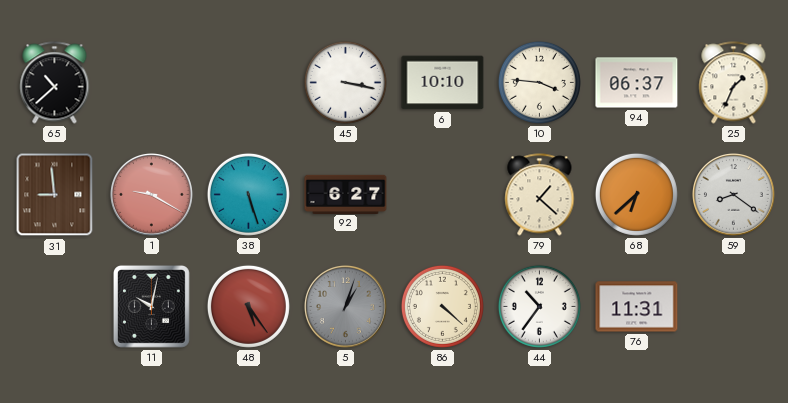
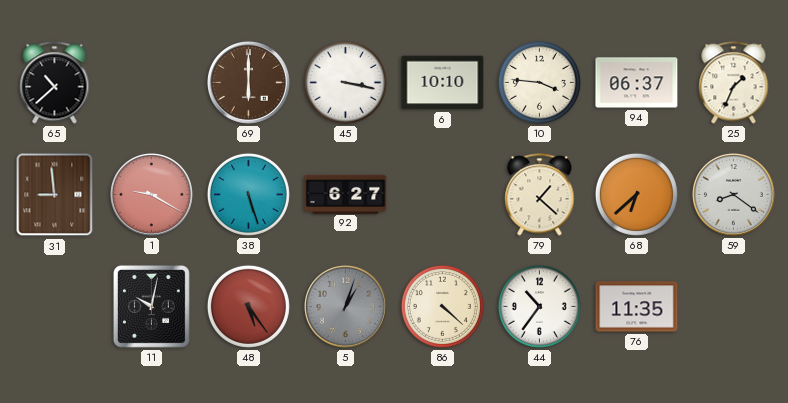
69: none -> 6:00 (248, 82)
76: 11:31 -> 11:35 (637, 307)
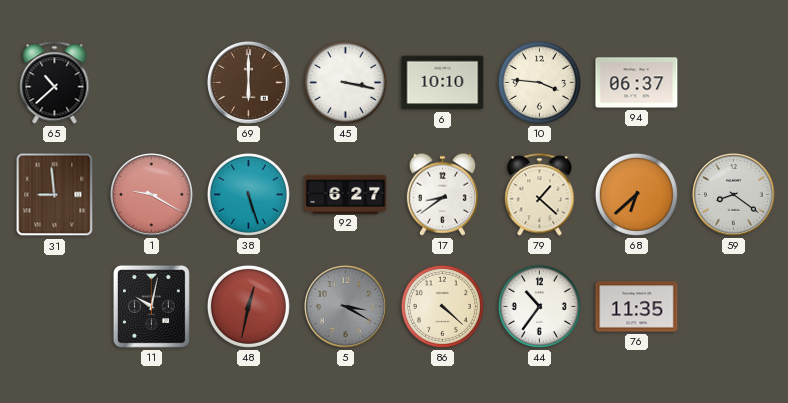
25: 1:34 -> none (734, 83)
17: none -> 8:39 (442, 194)
48: 5:24 -> 12:32 (248, 306)
5: 1:03 -> 3:20 (345, 306)
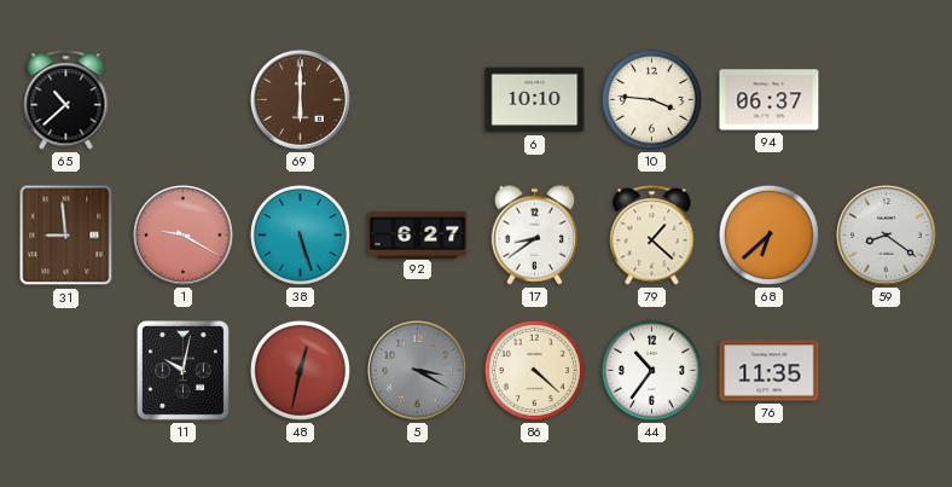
45: 3:17 -> none (345, 82)
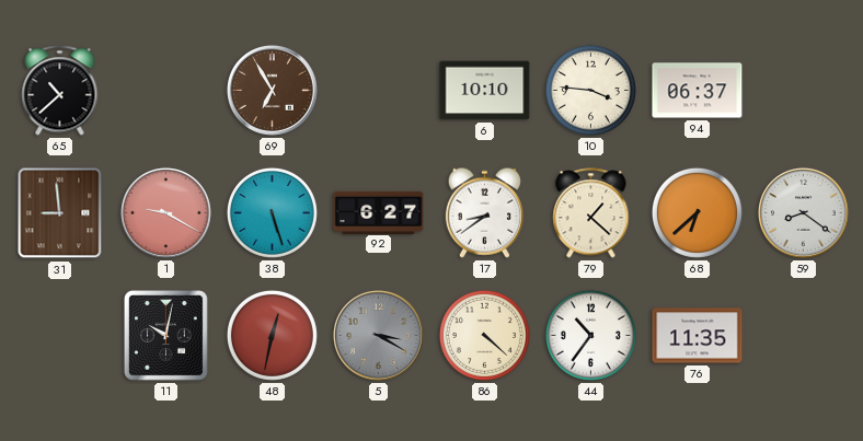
69: 6:00 -> 6:55 (272, 90)
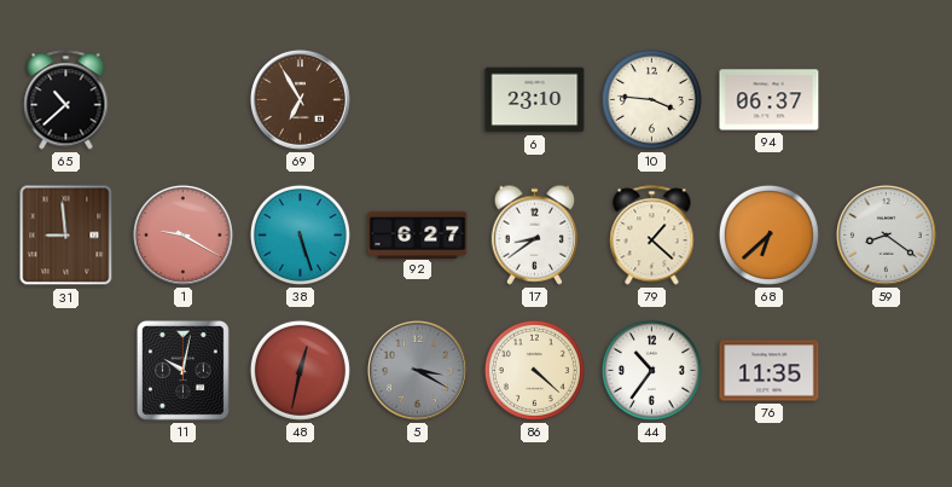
6: 10:10 -> 23:10 (535, 100)
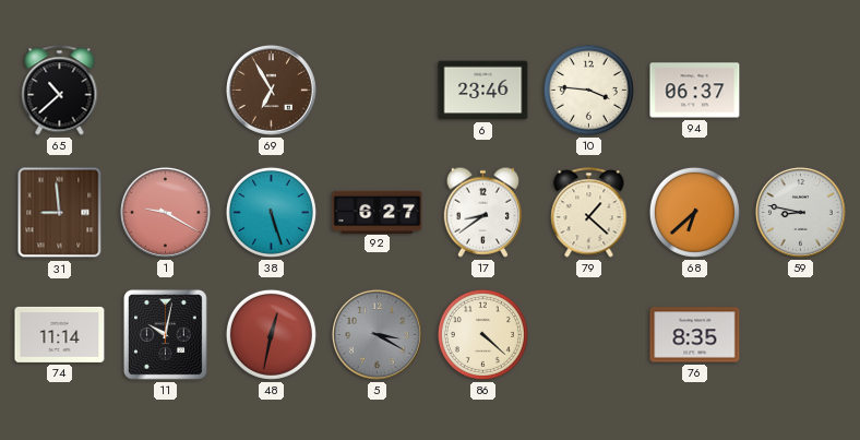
6: 23:10 -> 23:46 (483, 91)
59: 8:21 -> 8:47 (800, 212)
74: none -> 11:14 (60, 334)
44: 10:36 -> none (651, 370)
76: 11:35 -> 8:35 (695, 335)
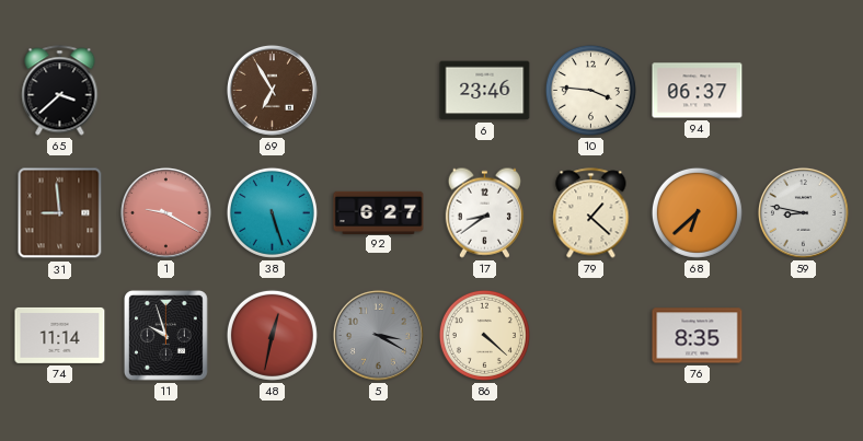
65: 10:38 -> 3:38 (60, 91)
11: 10:02 -> 9:57 (165, 336)
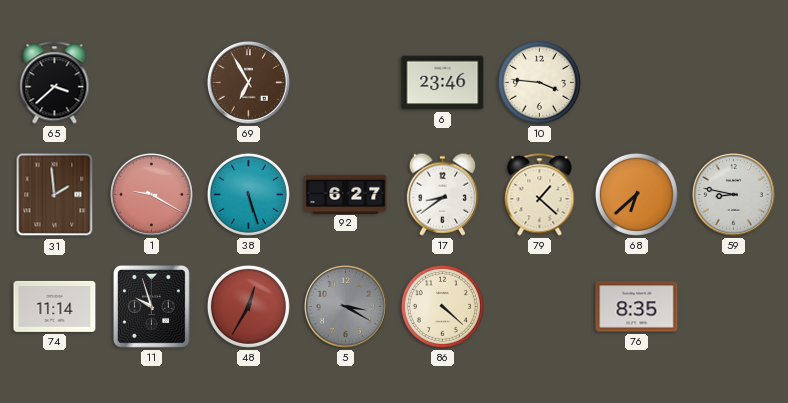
94: 06:37 -> none (698, 91)
31: 8:59 -> 1:59 (55, 195)
48: 12:32 -> 12:35 (248, 306)
